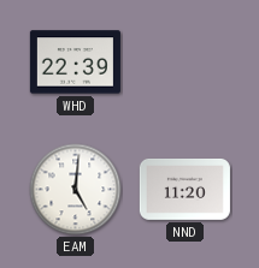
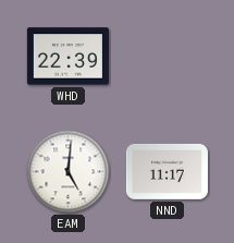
NND: 11:20 -> 11:17 (167, 171)
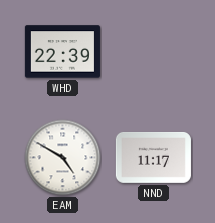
EAM: 5:01 -> 4:50 (63, 158)
